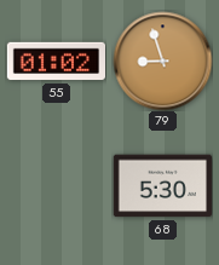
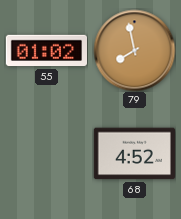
79: 8:57 -> 7:58 (134, 50)
68: 5:30 -> 4:52 (134, 154)
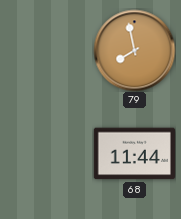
55: 01:02 -> none (46, 51)
68: 4:52 -> 11:44 (134, 154)
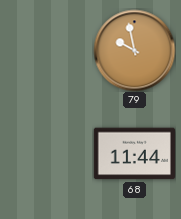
79: 7:58 -> 9:58 (134, 50)
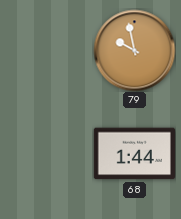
68: 11:44 -> 1:44 (134, 154)
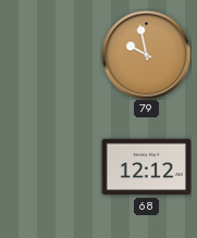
68: 1:44 -> 12:12 (146, 167)
